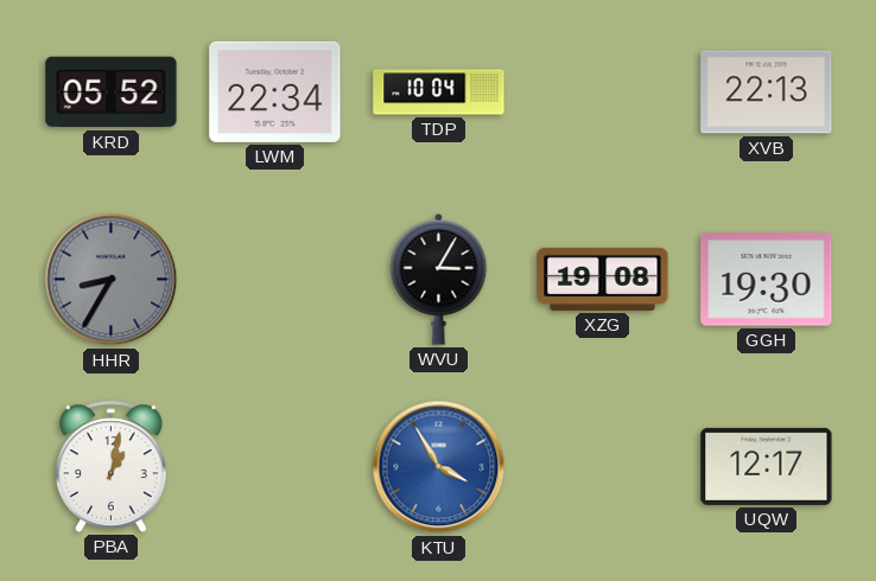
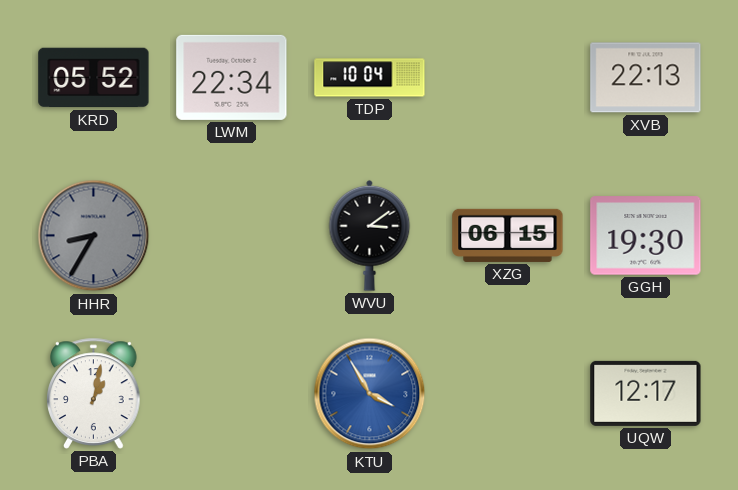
WVU: 3:05 -> 3:09 (370, 235)
XZG: 19:08 -> 06:15 (508, 235)
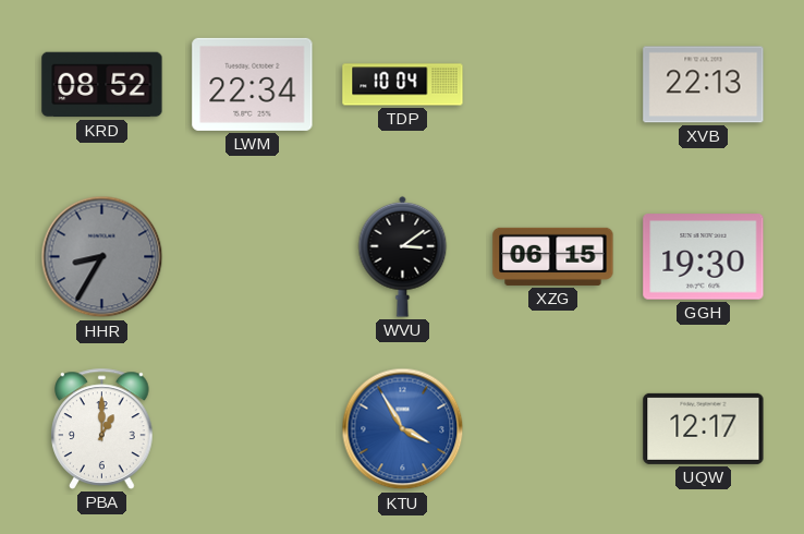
KRD: 05:52 -> 08:52 (102, 85)
PBA: 1:02 -> 1:00 (102, 428)
